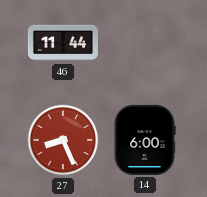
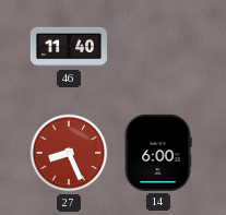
46: 11:44 -> 11:40 (69, 47)
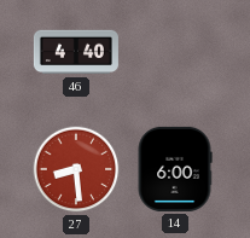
46: 11:40 -> 4:40 (76, 52)
27: 8:26 -> 8:29 (76, 169)
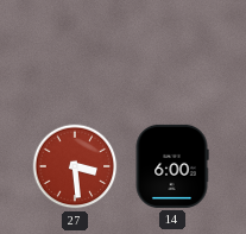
46: 4:40 -> none (76, 52)
27: 8:29 -> 3:29 (75, 166)
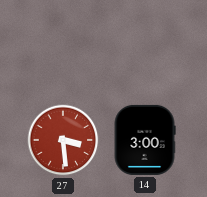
14: 6:00 -> 3:00 (145, 140)
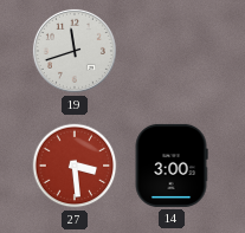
19: none -> 11:42 (75, 51)
